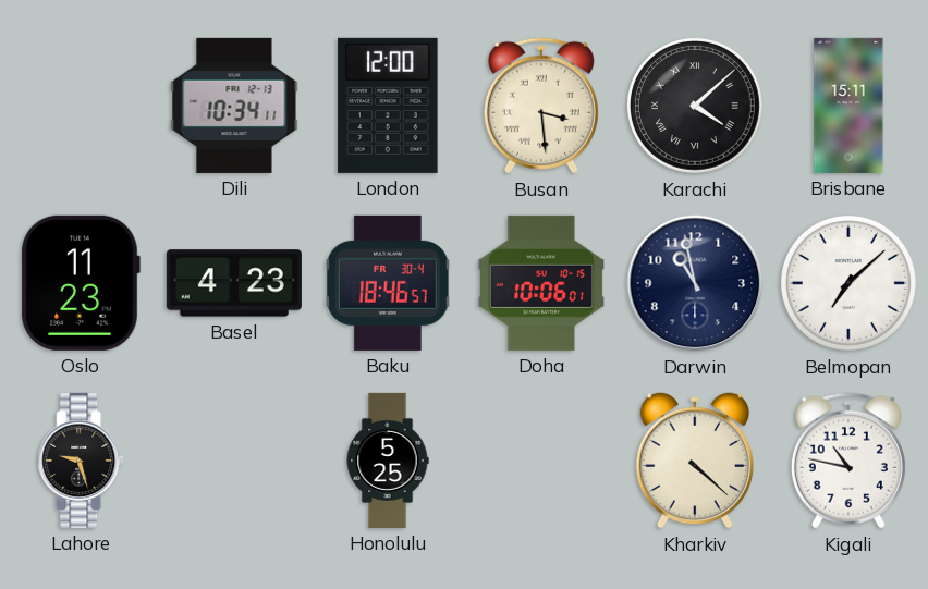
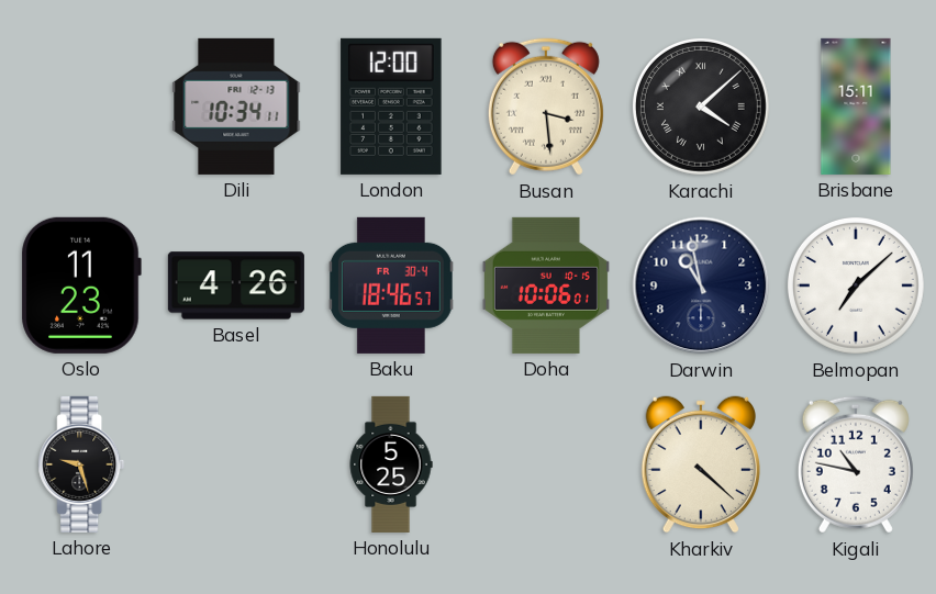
Basel: 4:23 -> 4:26 (236, 285)
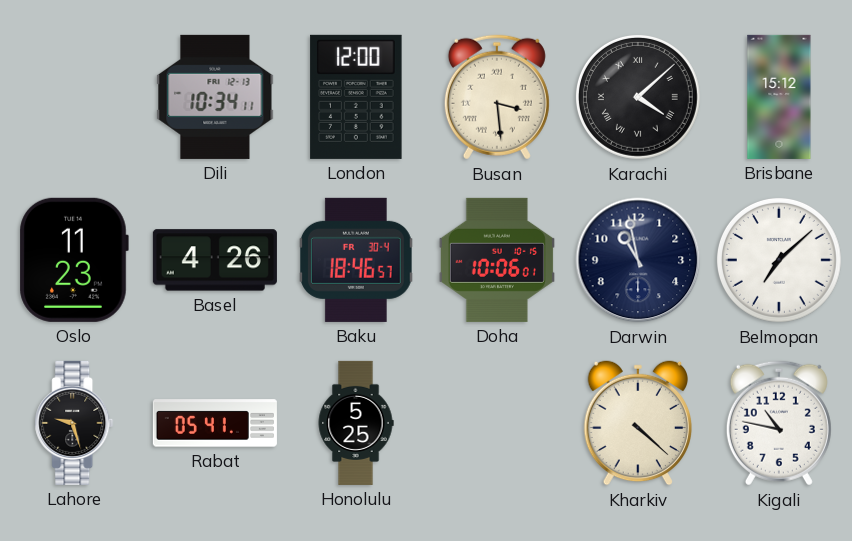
Brisbane: 15:11 -> 15:12 (779, 97)
Rabat: none -> 05:41 (215, 423)
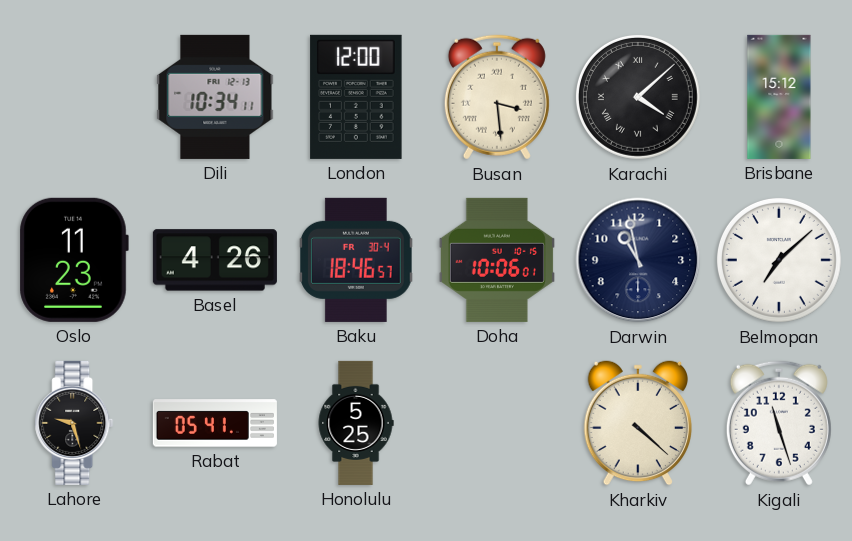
Kigali: 10:47 -> 11:27 (779, 423)
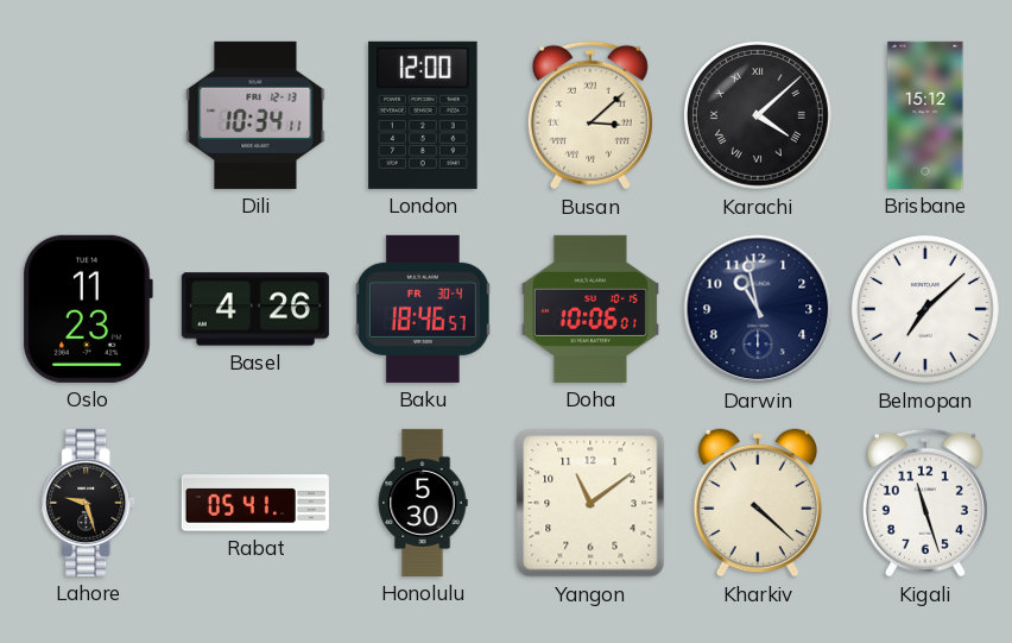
Busan: 3:29 -> 3:08 (590, 115)
Honolulu: 5:25 -> 5:30 (423, 503)
Yangon: none -> 11:09 (590, 503)
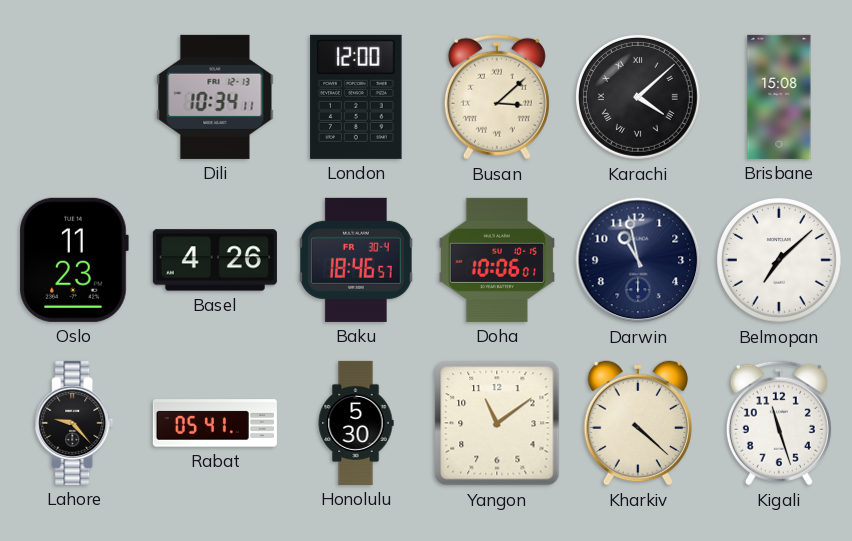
Brisbane: 15:12 -> 15:08 (779, 97)
Lahore: 9:27 -> 9:23 (74, 423)
